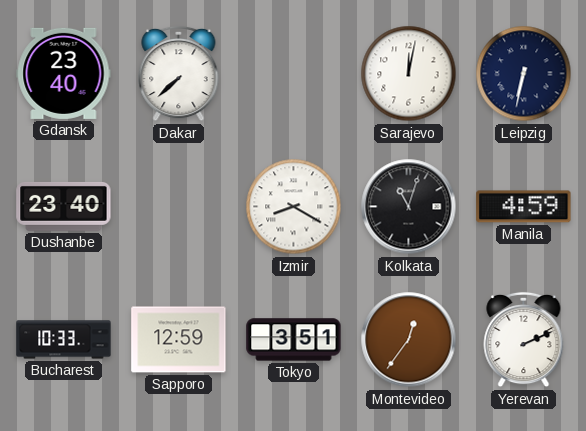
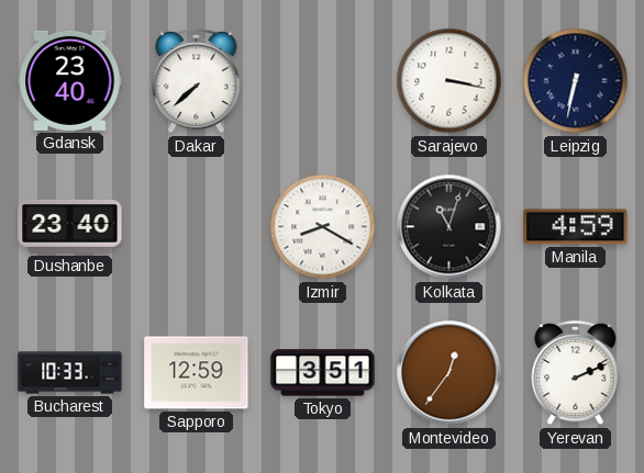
Sarajevo: 12:02 -> 3:17 (449, 81)
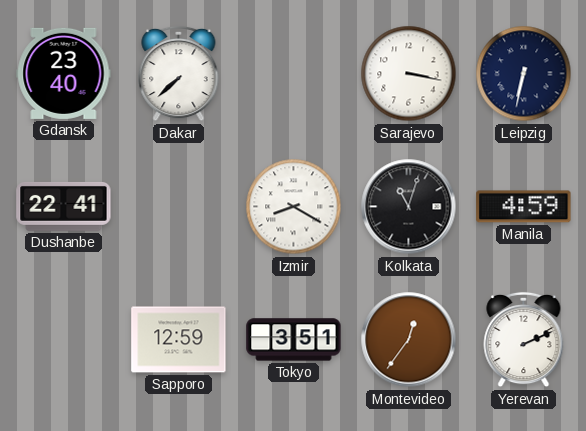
Dushanbe: 23:40 -> 22:41 (64, 206)
Bucharest: 10:33 -> none (70, 373)
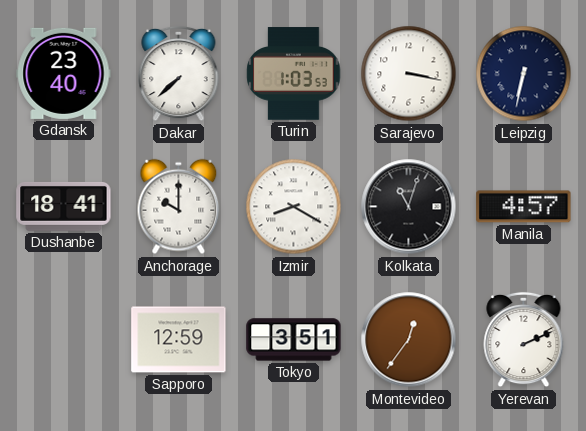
Turin: none -> 1:03 (294, 74)
Dushanbe: 22:41 -> 18:41 (64, 206)
Anchorage: none -> 10:00 (179, 207)
Manila: 4:59 -> 4:57 (524, 207)
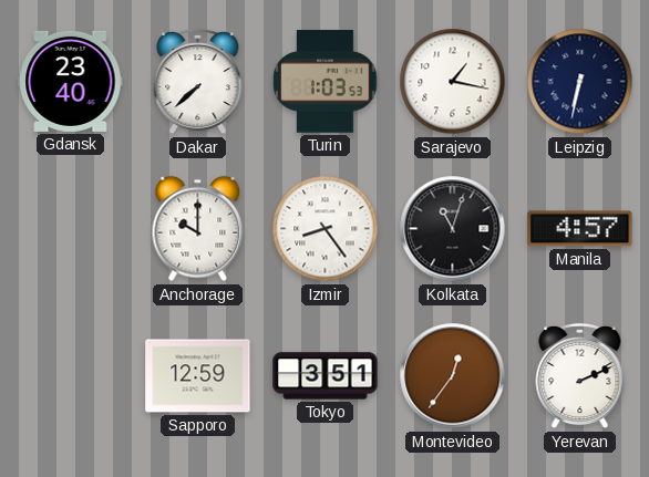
Sarajevo: 3:17 -> 1:17 (453, 82)
Dushanbe: 18:41 -> none (64, 206)
Izmir: 8:20 -> 8:24 (326, 229)
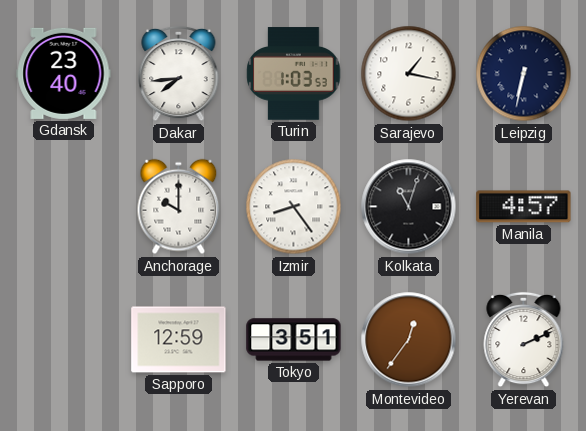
Dakar: 7:38 -> 7:44 (179, 74)
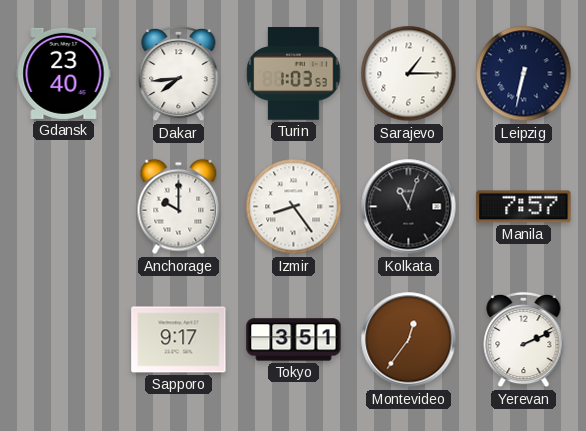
Sarajevo: 1:17 -> 1:15 (409, 74)
Manila: 4:57 -> 7:57 (524, 207)
Sapporo: 12:59 -> 9:17 (179, 340)
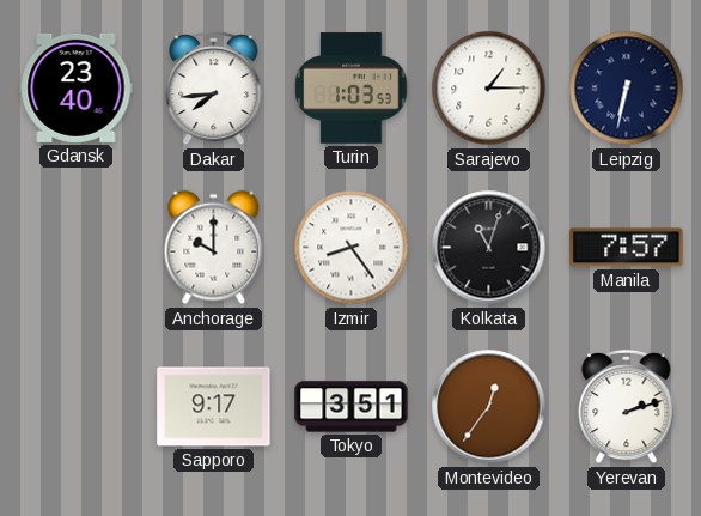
Yerevan: 2:11 -> 2:12 (627, 407)
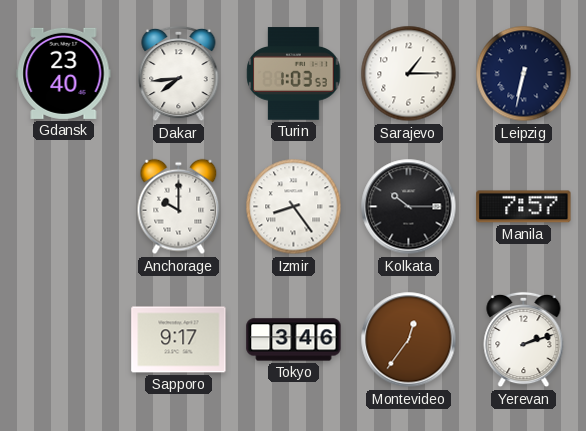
Kolkata: 11:03 -> 10:15 (409, 207)
Tokyo: 3:51 -> 3:46 (294, 340)
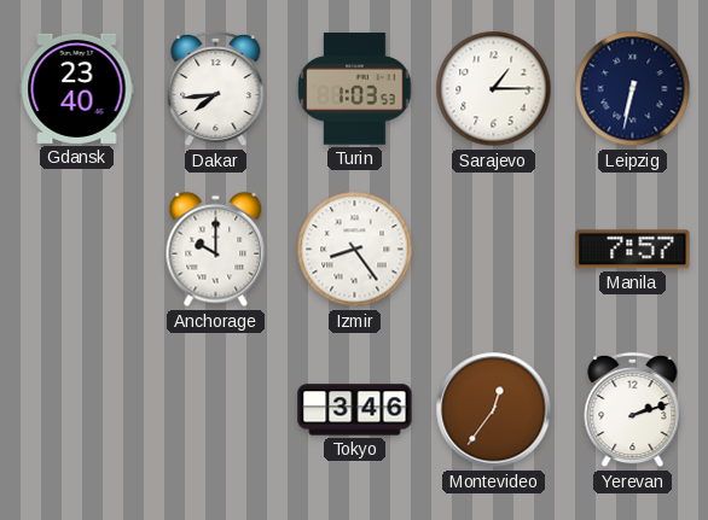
Kolkata: 10:15 -> none (409, 207)
Sapporo: 9:17 -> none (179, 340)
